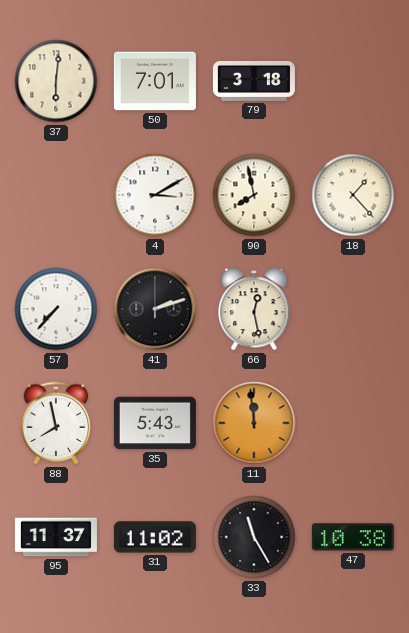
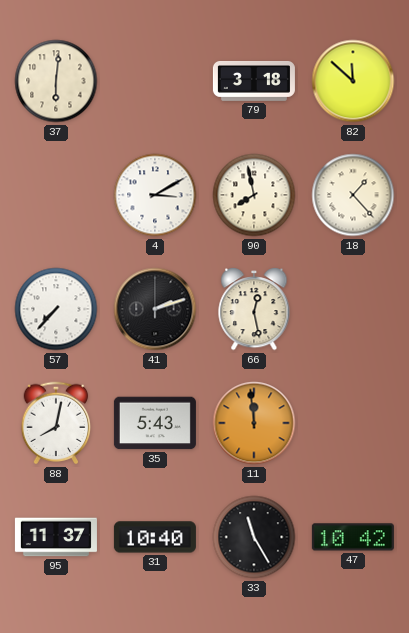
50: 7:01 -> none (155, 81)
82: none -> 11:52 (353, 81)
88: 7:58 -> 8:02 (56, 423)
31: 11:02 -> 10:40 (155, 537)
47: 10:38 -> 10:42 (353, 537)
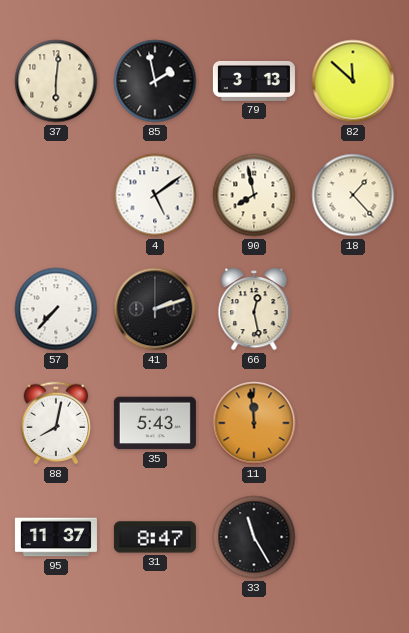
85: none -> 1:58 (155, 81)
79: 3:18 -> 3:13 (254, 81)
4: 3:10 -> 5:09 (155, 195)
31: 10:40 -> 8:47 (155, 537)
47: 10:42 -> none (353, 537)
